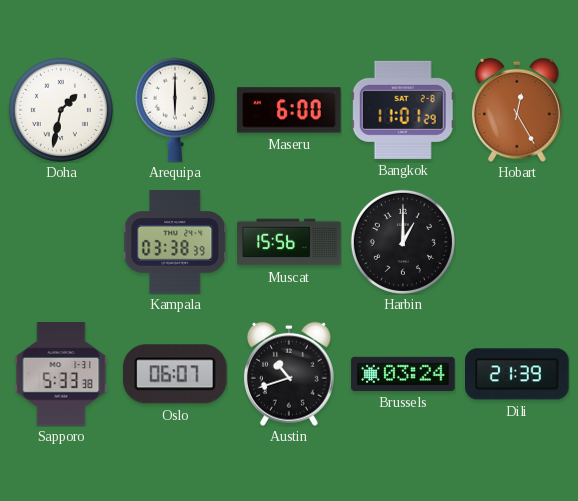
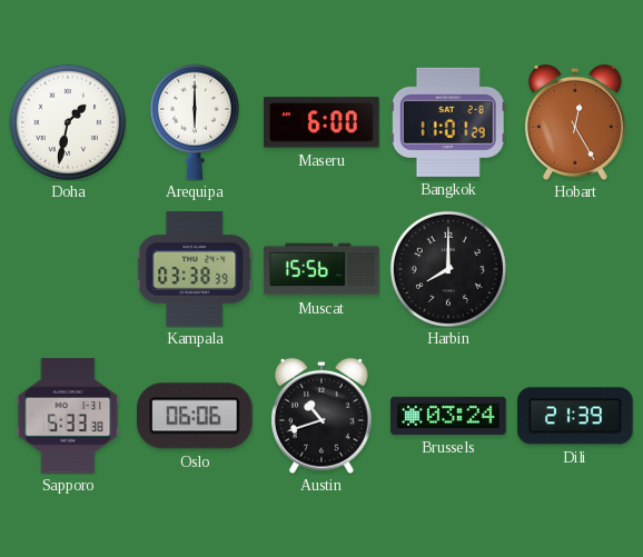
Harbin: 1:00 -> 8:00 (448, 269)
Oslo: 06:07 -> 06:06 (196, 416)
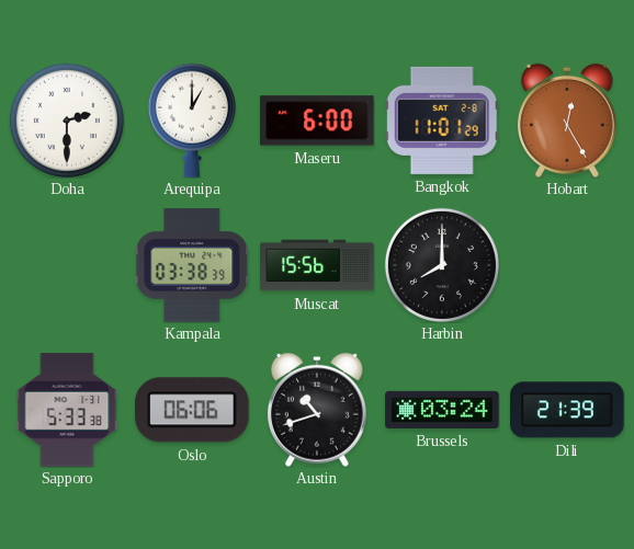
Doha: 1:32 -> 2:30 (67, 121)
Arequipa: 6:00 -> 1:00 (192, 121)
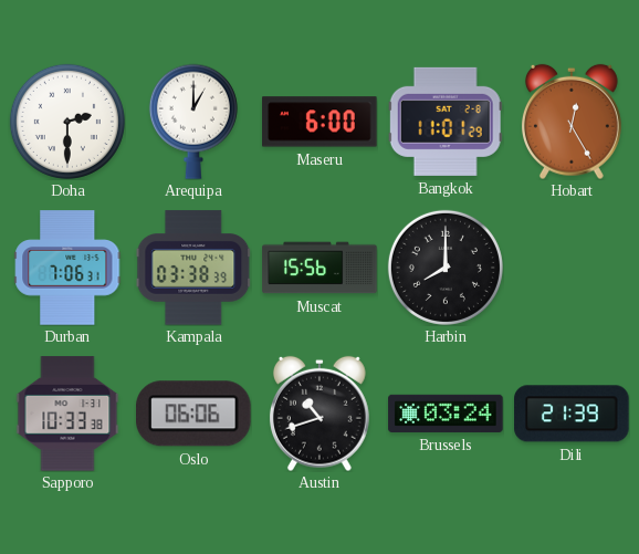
Durban: none -> 7:06 (67, 268)
Sapporo: 5:33 -> 10:33 (67, 414)
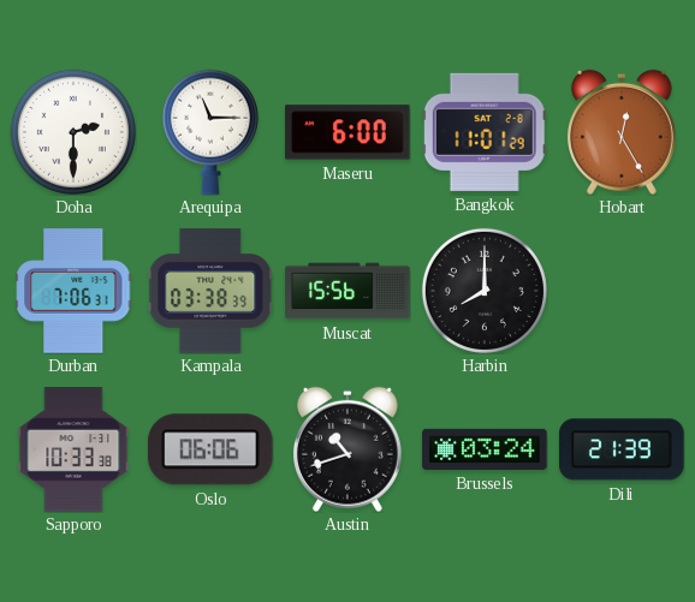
Arequipa: 1:00 -> 11:15 (210, 132)
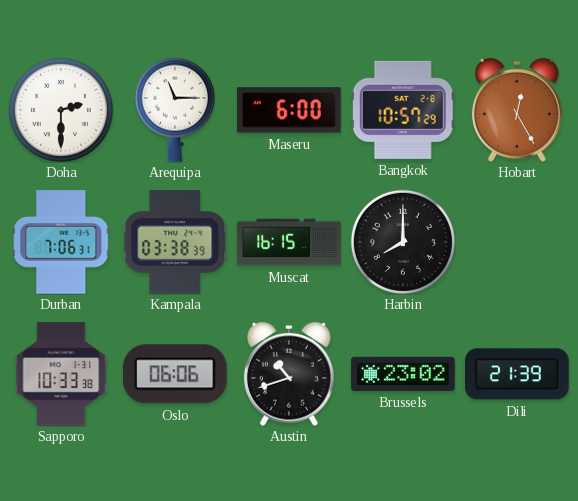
Bangkok: 11:01 -> 10:57 (403, 110)
Muscat: 15:56 -> 16:15 (289, 242)
Brussels: 03:24 -> 23:02 (403, 374)
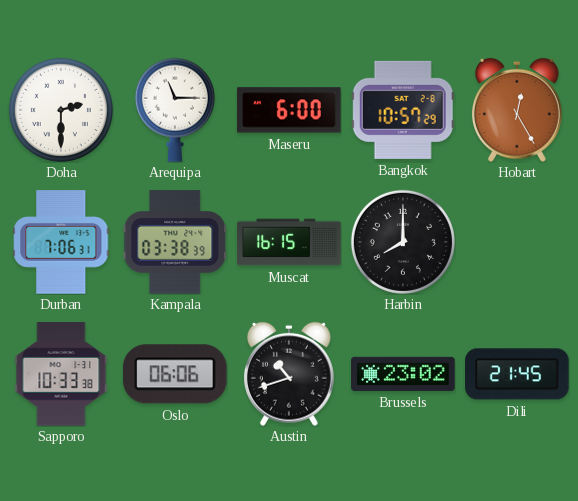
Dili: 21:39 -> 21:45 (517, 374)
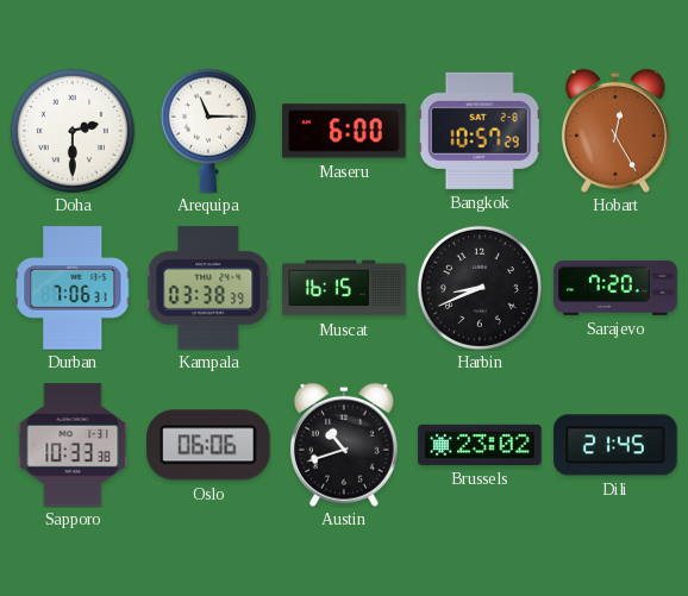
Harbin: 8:00 -> 8:41 (480, 288)
Sarajevo: none -> 7:20 (615, 288)
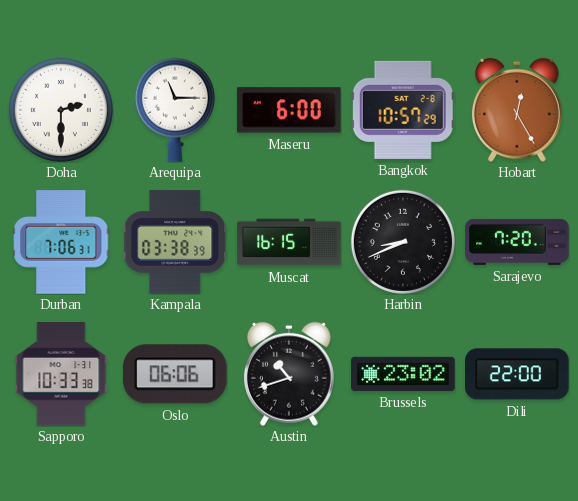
Dili: 21:45 -> 22:00 (517, 374)
